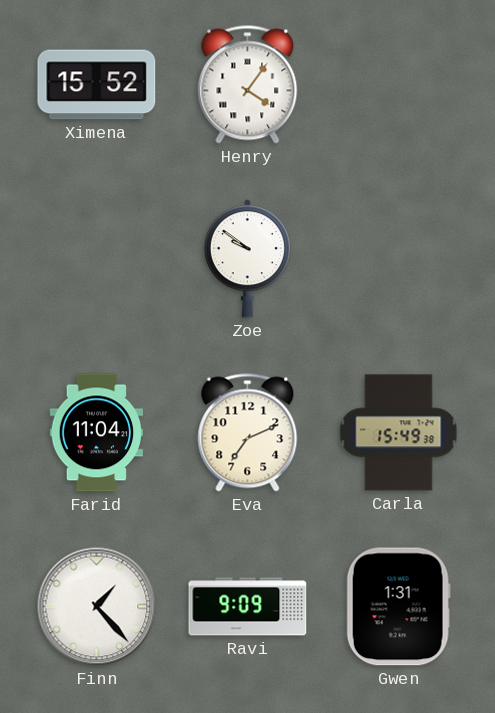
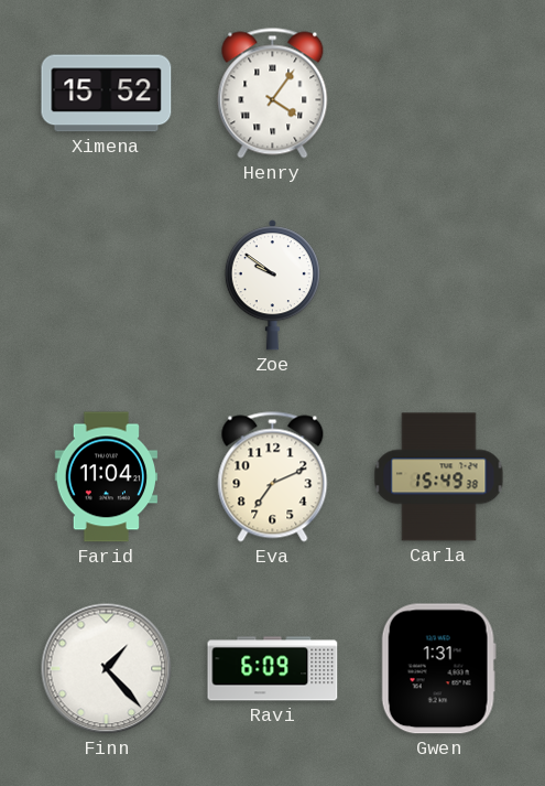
Ravi: 9:09 -> 6:09 (273, 669)
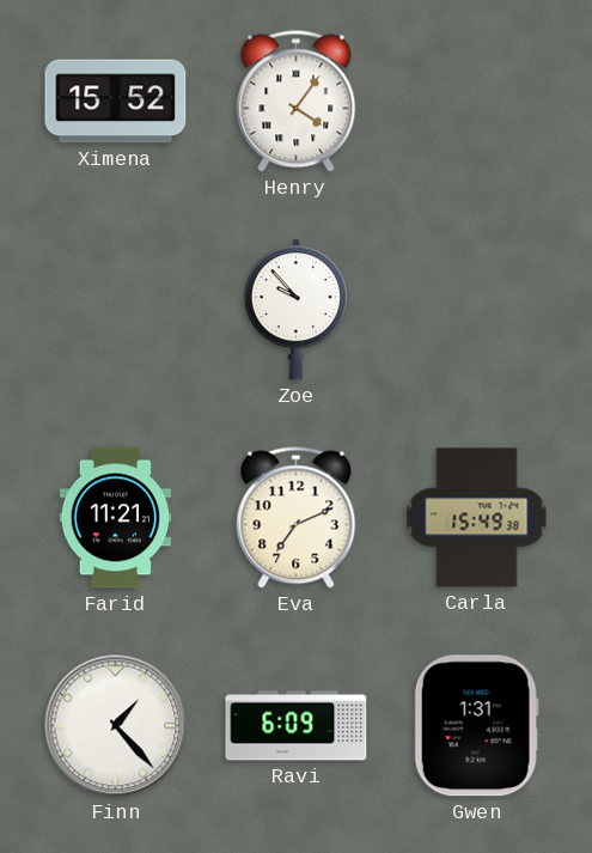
Zoe: 9:51 -> 9:53 (295, 310)
Farid: 11:04 -> 11:21 (116, 518)
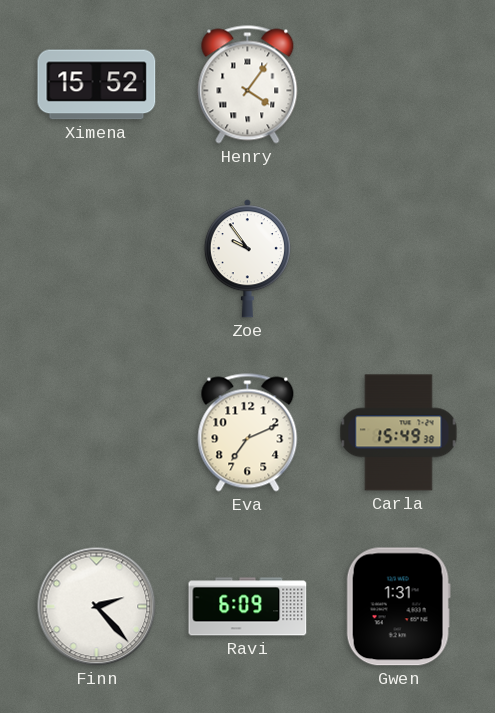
Zoe: 9:53 -> 9:54 (247, 259)
Farid: 11:21 -> none (116, 518)
Finn: 1:23 -> 2:23 (97, 607)
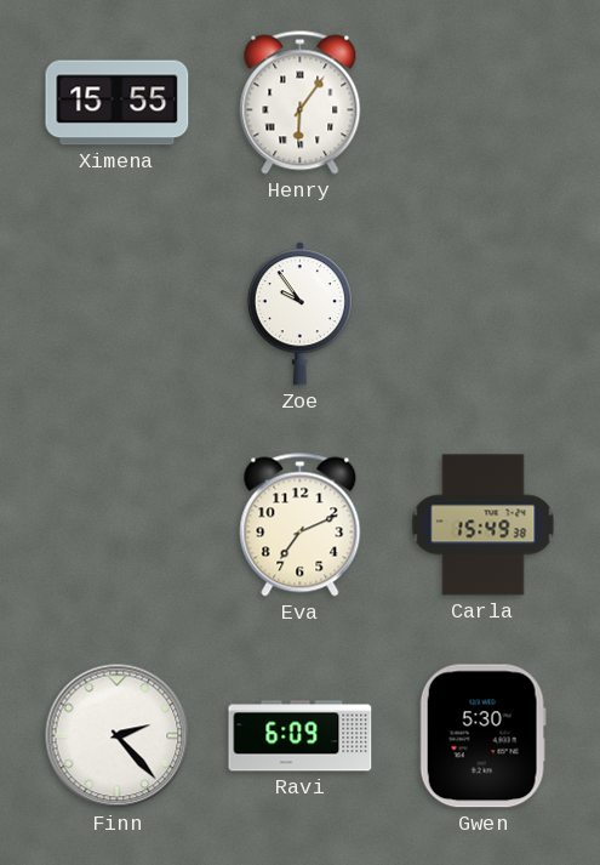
Ximena: 15:52 -> 15:55 (118, 103)
Henry: 4:06 -> 6:06 (301, 103)
Gwen: 1:31 -> 5:30 (482, 736)
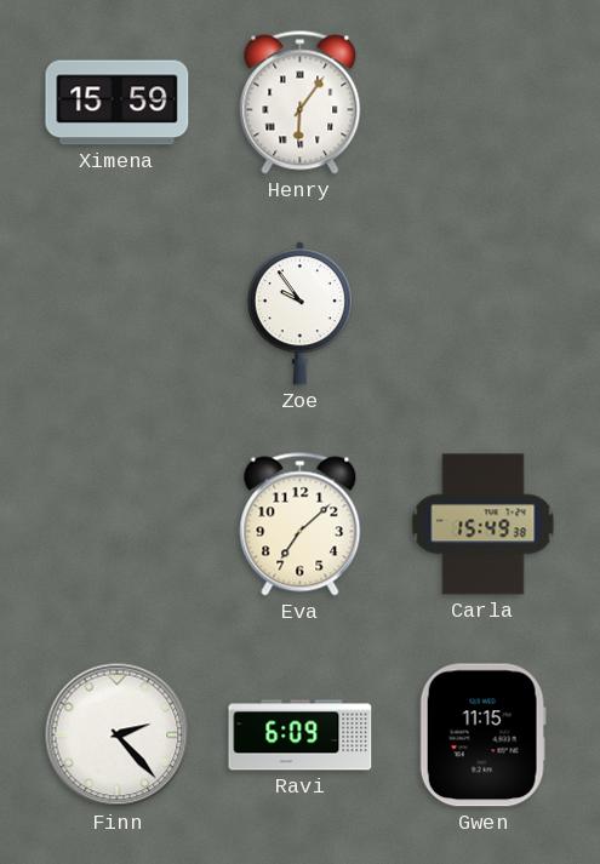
Ximena: 15:55 -> 15:59 (118, 103)
Eva: 7:11 -> 7:08 (301, 525)
Gwen: 5:30 -> 11:15 (482, 736)
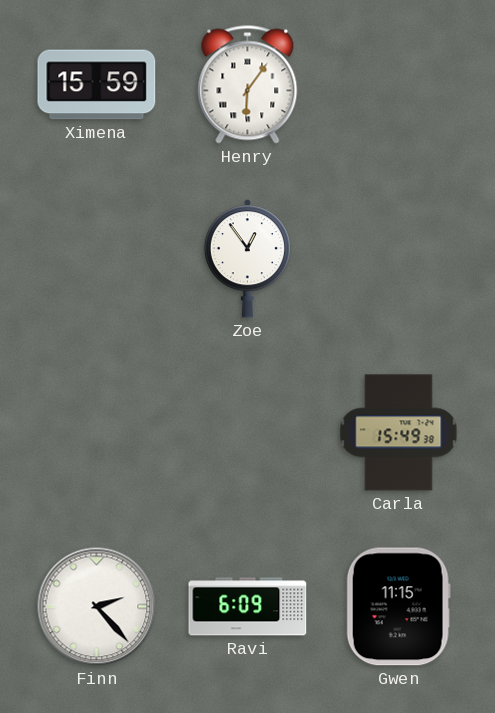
Zoe: 9:54 -> 12:54 (247, 259)
Eva: 7:08 -> none (301, 525)
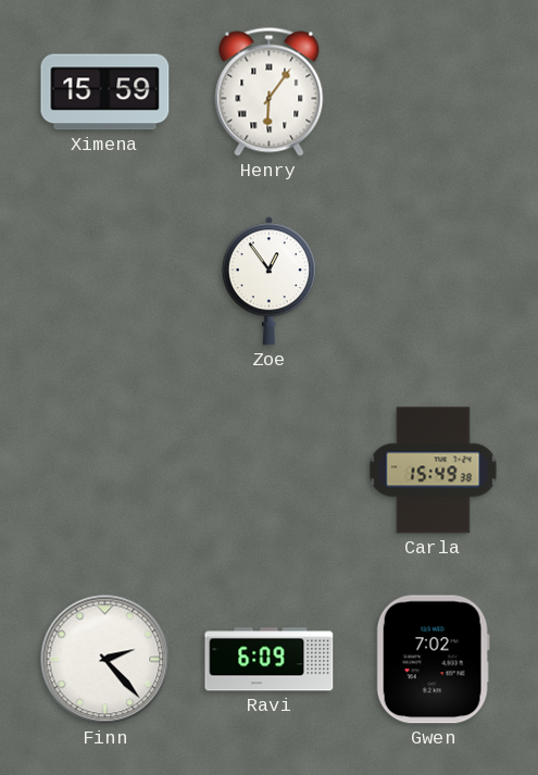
Gwen: 11:15 -> 7:02 (433, 660)
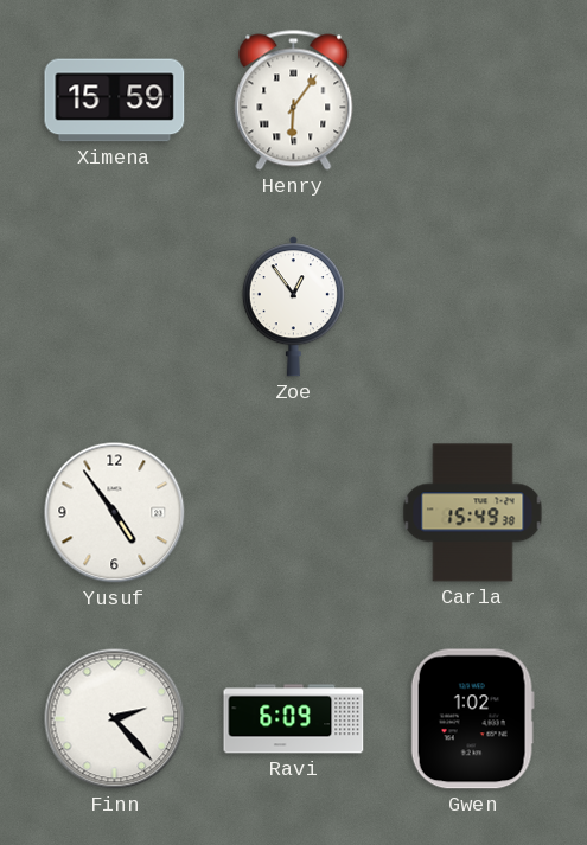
Yusuf: none -> 4:54 (115, 513)
Gwen: 7:02 -> 1:02 (472, 719)
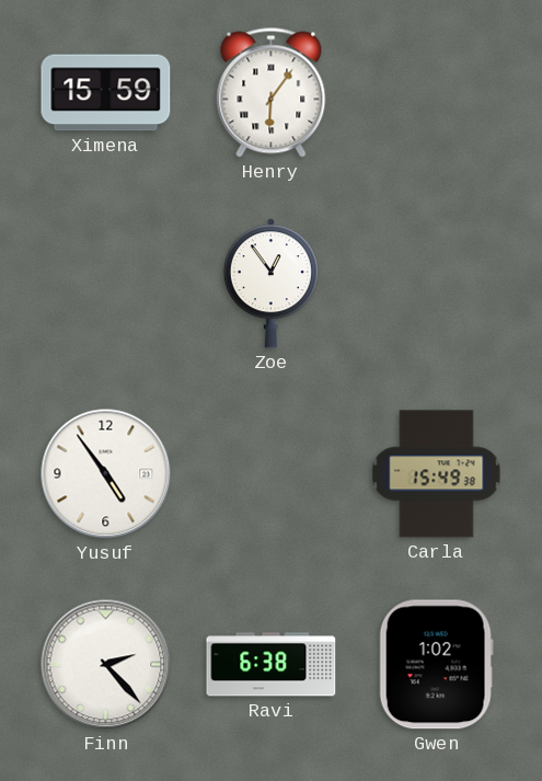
Ravi: 6:09 -> 6:38 (272, 665)
